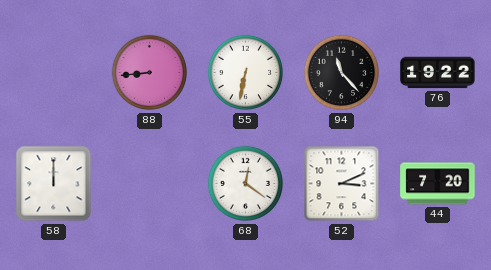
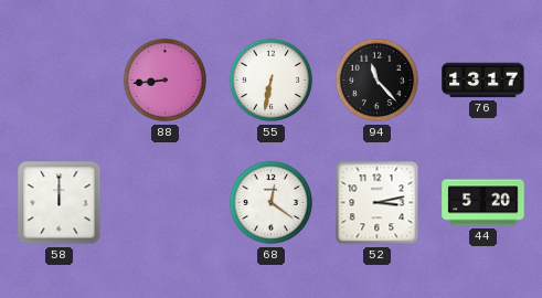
76: 19:22 -> 13:17 (483, 81)
52: 3:11 -> 3:13 (378, 203)
44: 7:20 -> 5:20 (483, 203)
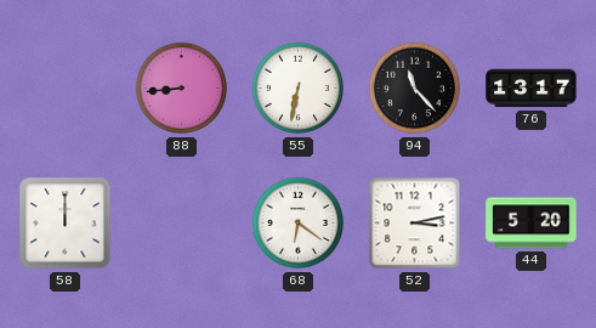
68: 12:21 -> 6:21 (299, 224)
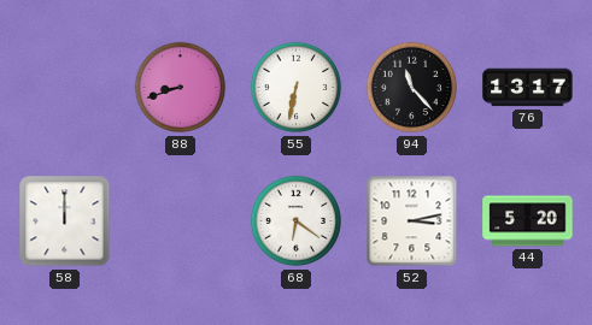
88: 8:44 -> 8:42 (181, 88)
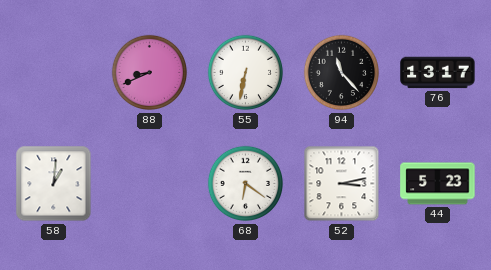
88: 8:42 -> 8:41 (150, 73)
58: 12:00 -> 1:01 (54, 184)
44: 5:20 -> 5:23 (438, 184)
